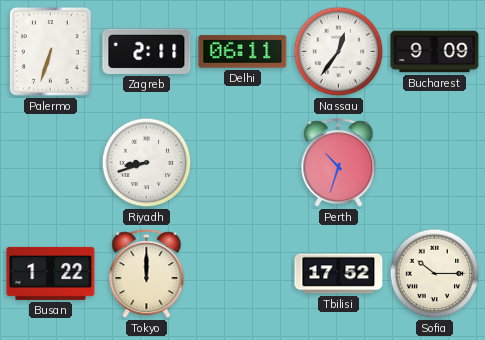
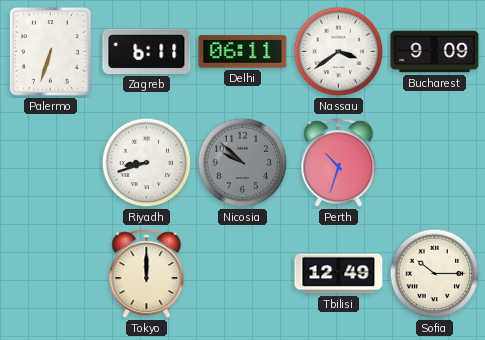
Zagreb: 2:11 -> 6:11 (147, 51)
Nassau: 12:36 -> 3:39 (339, 52)
Nicosia: none -> 9:52 (243, 163)
Busan: 1:22 -> none (51, 273)
Tbilisi: 17:52 -> 12:49 (339, 274)
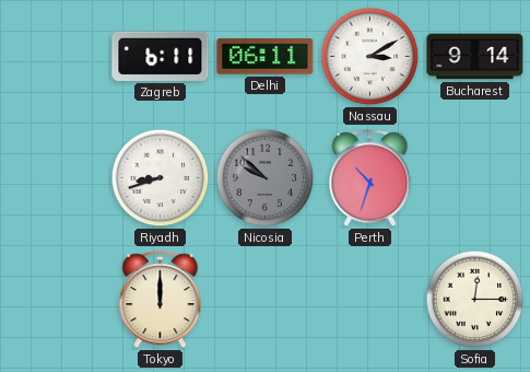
Palermo: 6:33 -> none (51, 52)
Nassau: 3:39 -> 3:10 (370, 57)
Bucharest: 9:09 -> 9:14 (475, 57)
Tbilisi: 12:49 -> none (339, 274)
Sofia: 10:15 -> 12:15 (475, 300)
